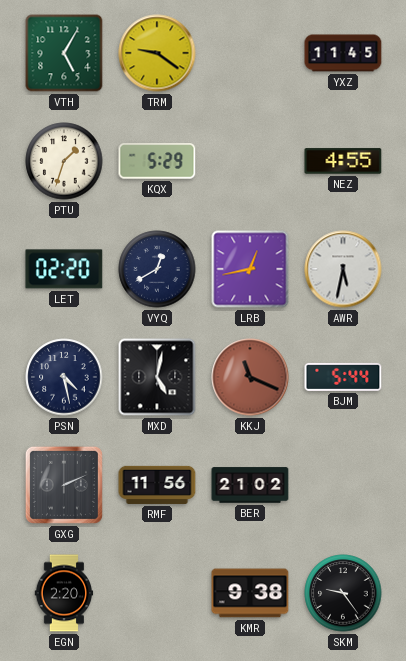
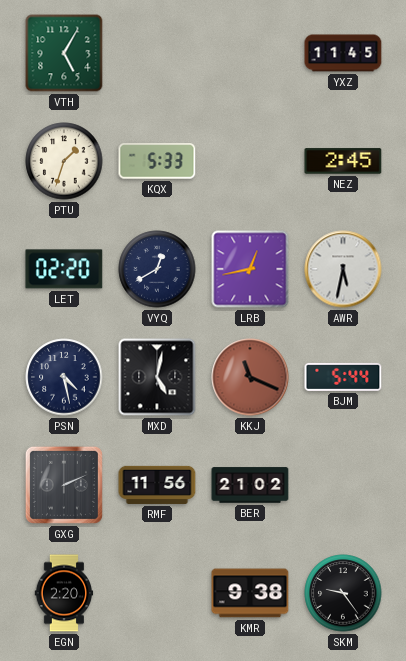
TRM: 9:21 -> none (157, 53)
KQX: 5:29 -> 5:33 (157, 161)
NEZ: 4:55 -> 2:45 (343, 161)
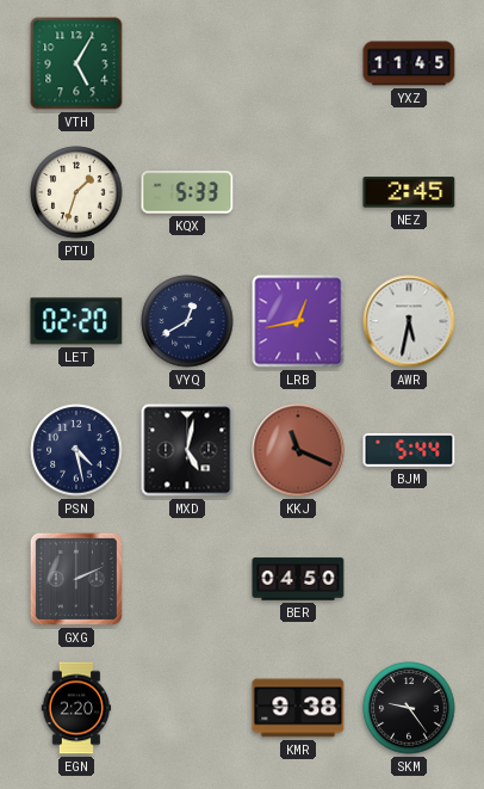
RMF: 11:56 -> none (157, 485)
BER: 21:02 -> 04:50 (298, 579)
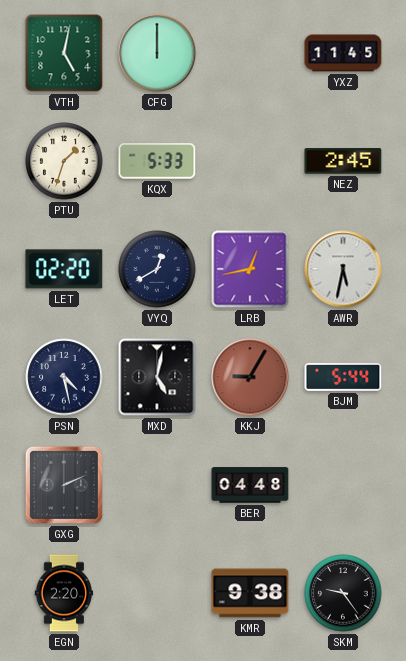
VTH: 5:05 -> 5:02 (64, 53)
CFG: none -> 12:00 (157, 53)
KKJ: 11:19 -> 9:05 (250, 377)
BER: 04:50 -> 04:48 (250, 485)
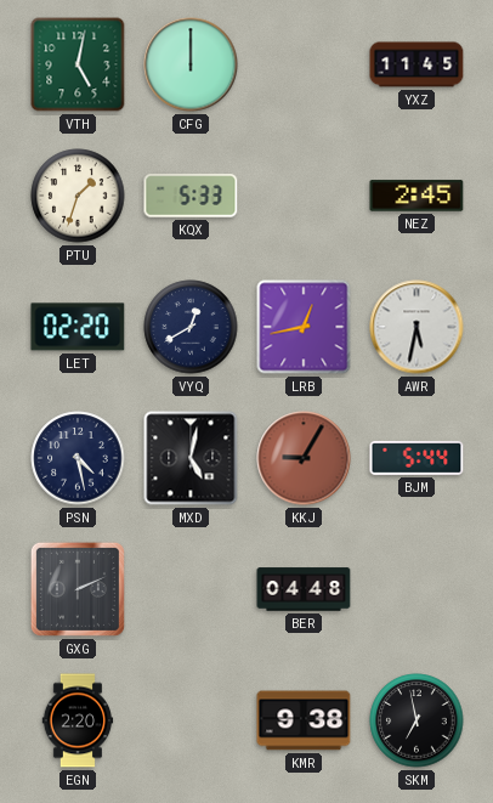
SKM: 9:24 -> 6:58 (416, 720)
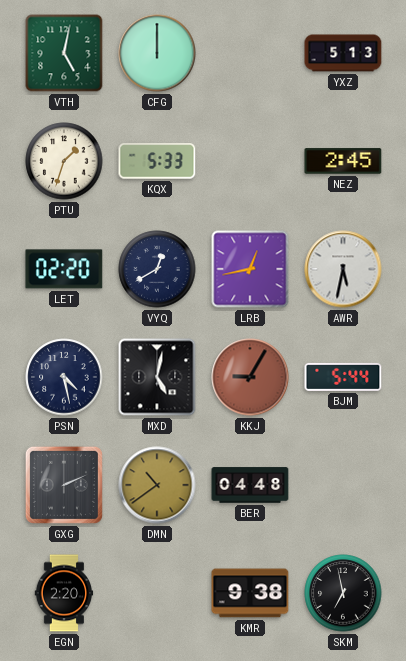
YXZ: 11:45 -> 5:13 (343, 53)
DMN: none -> 10:39 (157, 485)
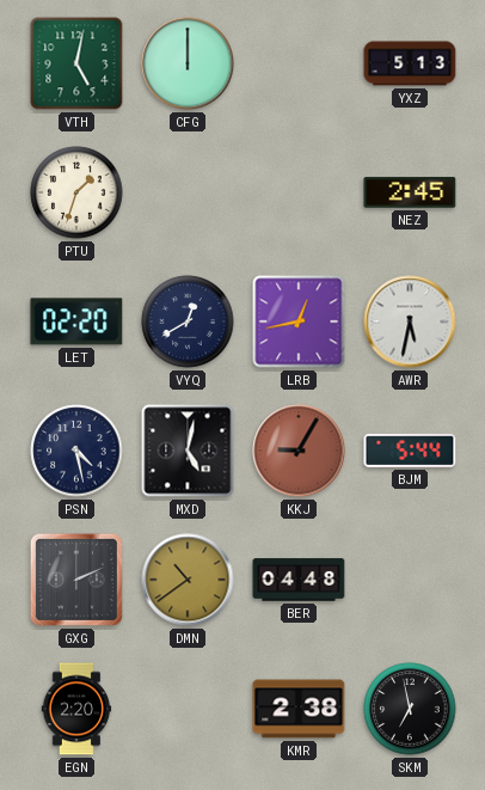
KQX: 5:33 -> none (157, 161)
KMR: 9:38 -> 2:38 (299, 709)
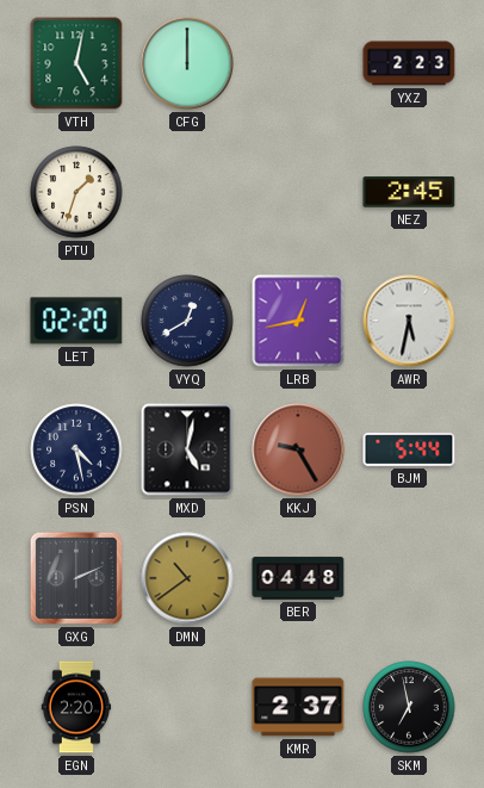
YXZ: 5:13 -> 2:23 (409, 63)
KKJ: 9:05 -> 9:25 (298, 449)
KMR: 2:38 -> 2:37 (298, 707)
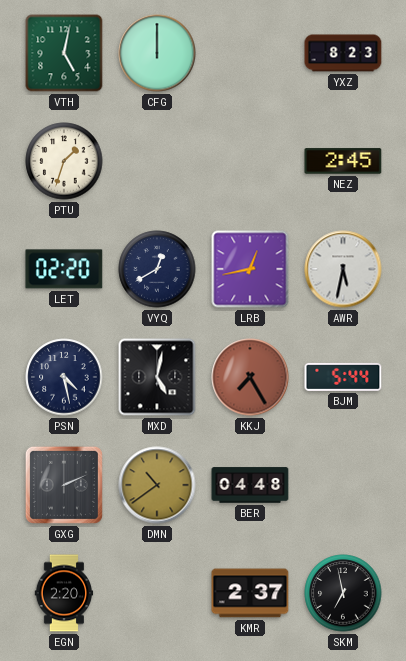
YXZ: 2:23 -> 8:23 (343, 53)
KKJ: 9:25 -> 7:25 (250, 377)
